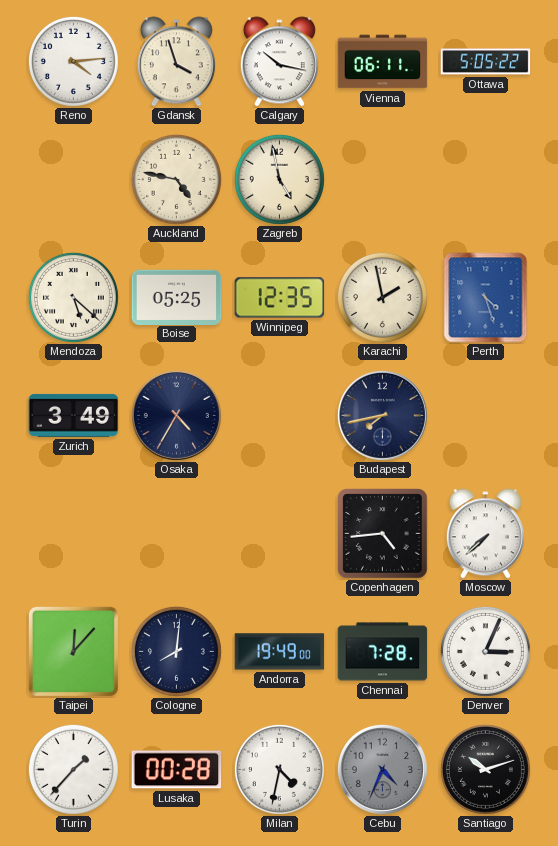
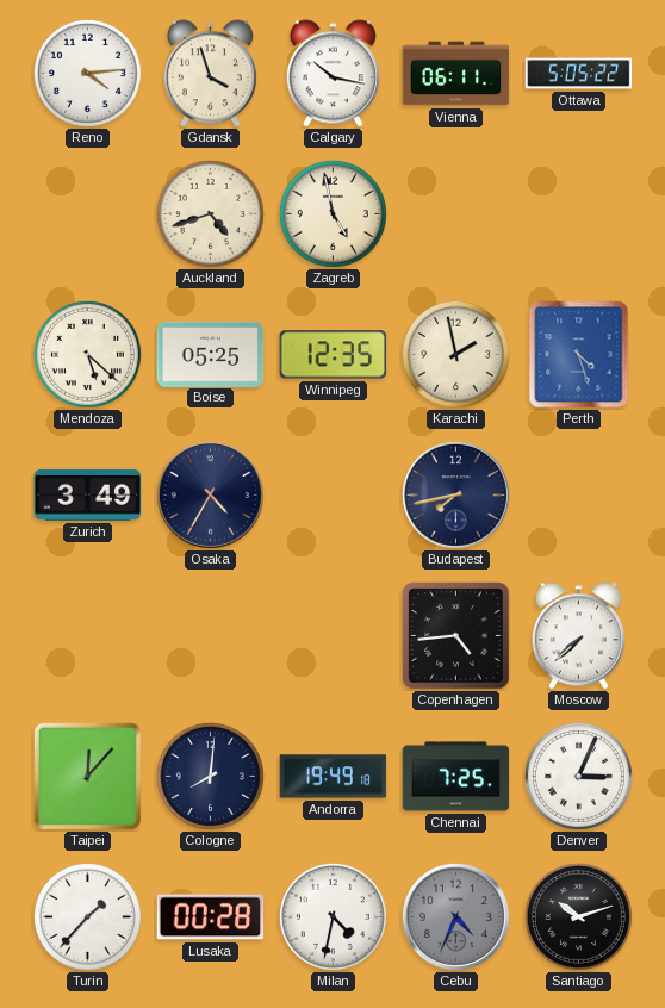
Auckland: 4:47 -> 4:42 (210, 213)
Andorra: 19:49:00 -> 19:49:18 (334, 777)
Chennai: 7:28 -> 7:25 (456, 777)
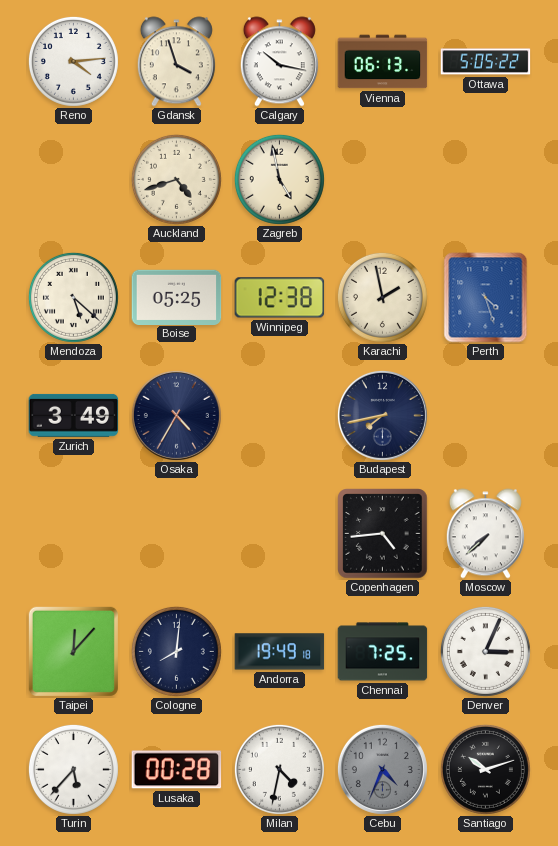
Vienna: 06:11 -> 06:13 (383, 62)
Winnipeg: 12:35 -> 12:38 (280, 298)
Turin: 1:37 -> 5:37 (73, 769)
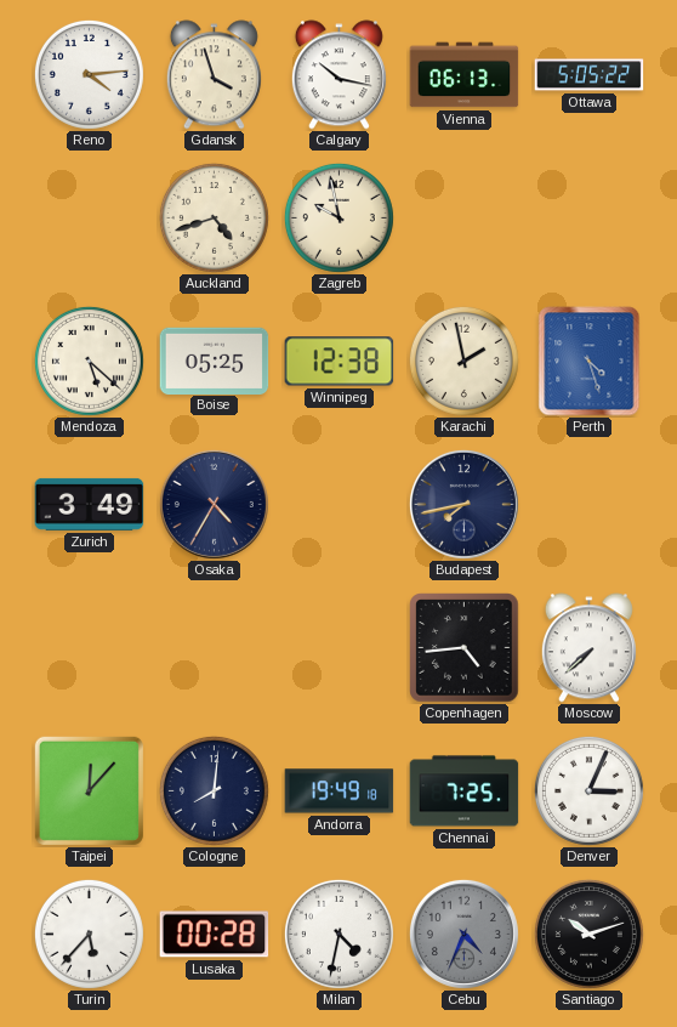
Zagreb: 4:58 -> 9:58 (338, 217)
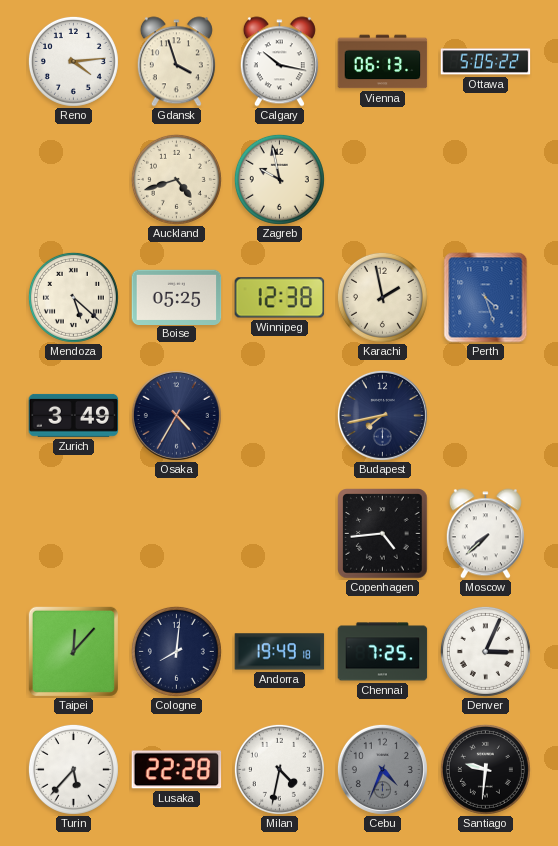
Lusaka: 00:28 -> 22:28 (177, 770)
Santiago: 10:12 -> 9:31 (485, 769)
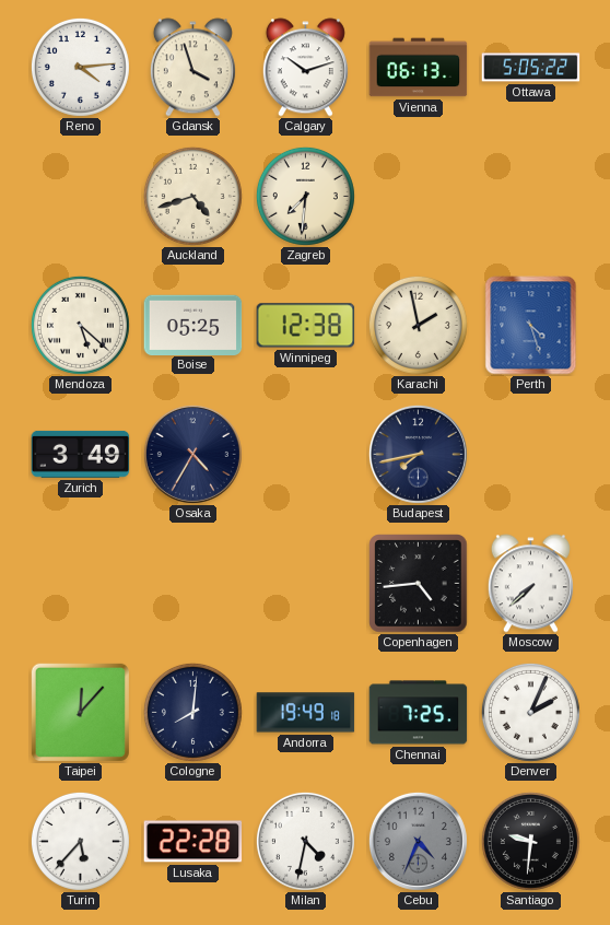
Calgary: 10:17 -> 10:12 (305, 68)
Zagreb: 9:58 -> 7:31 (305, 196)
Denver: 3:04 -> 2:04 (530, 712)
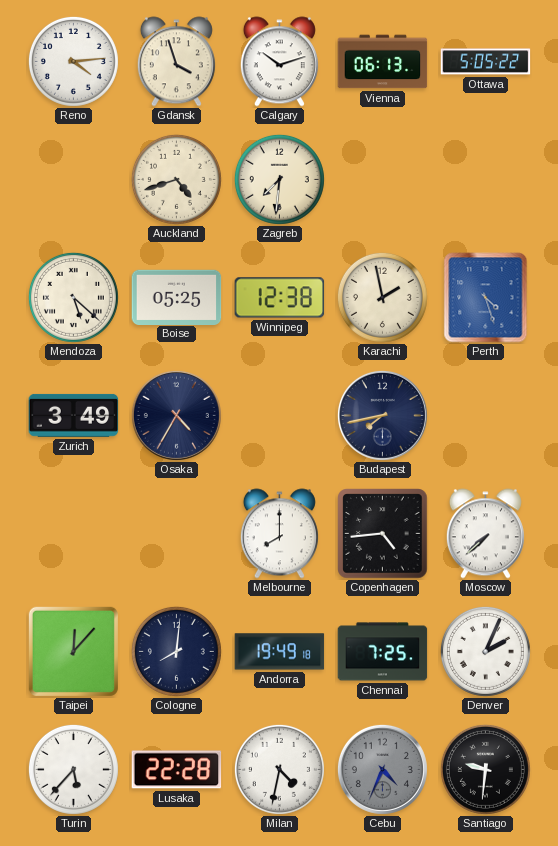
Melbourne: none -> 8:00 (279, 534)
